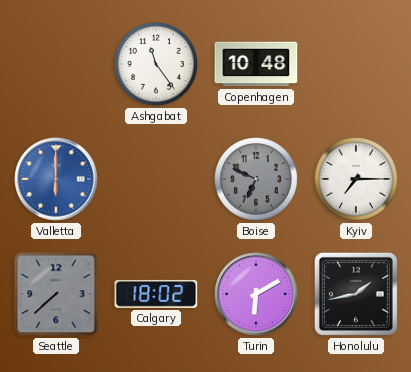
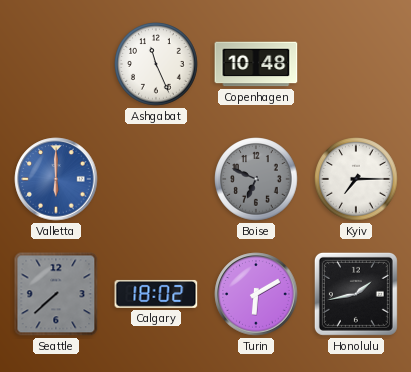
Ashgabat: 11:24 -> 11:26 (156, 64)
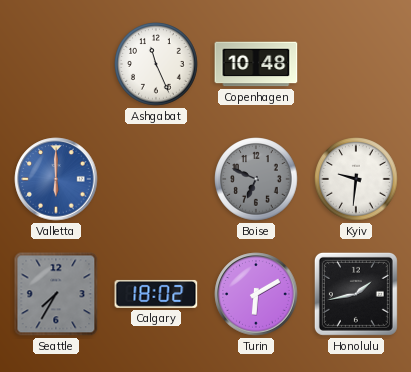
Kyiv: 7:15 -> 9:31 (356, 179)
Seattle: 7:38 -> 7:35 (56, 294)
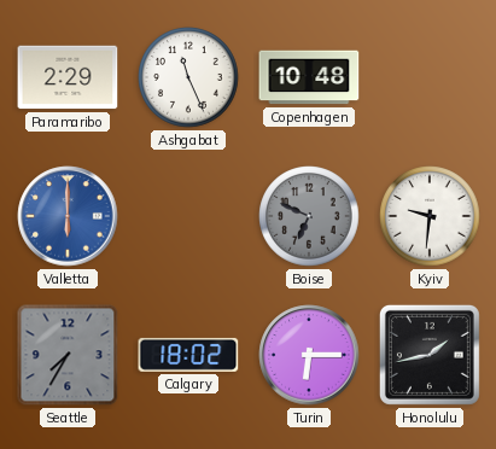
Paramaribo: none -> 2:29 (68, 77)
Turin: 6:10 -> 6:15 (309, 355)
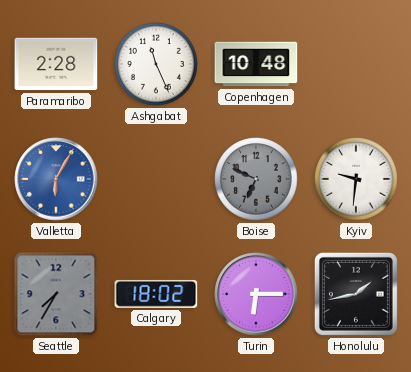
Paramaribo: 2:29 -> 2:28 (56, 64)
Valletta: 6:00 -> 6:05 (56, 179)
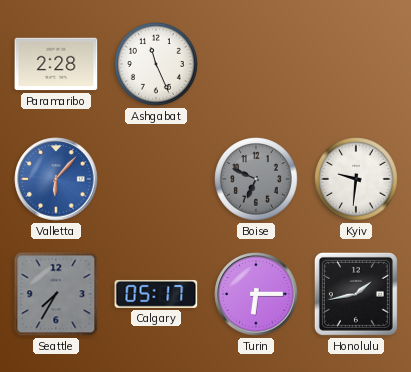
Copenhagen: 10:48 -> none (256, 64)
Valletta: 6:05 -> 6:07 (56, 179)
Calgary: 18:02 -> 05:17 (156, 294)
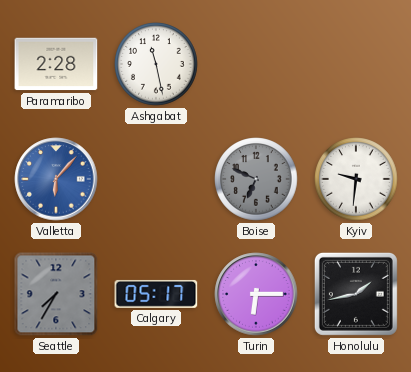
Ashgabat: 11:26 -> 11:28 (156, 64)
